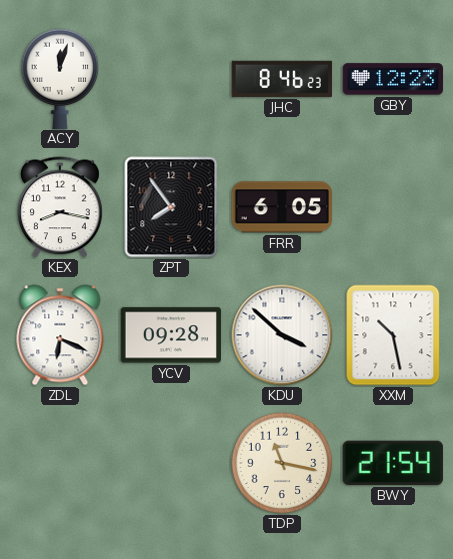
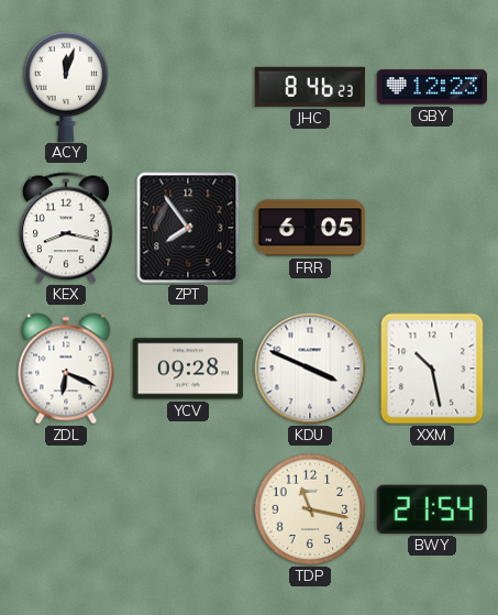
KDU: 3:52 -> 3:49 (310, 369)
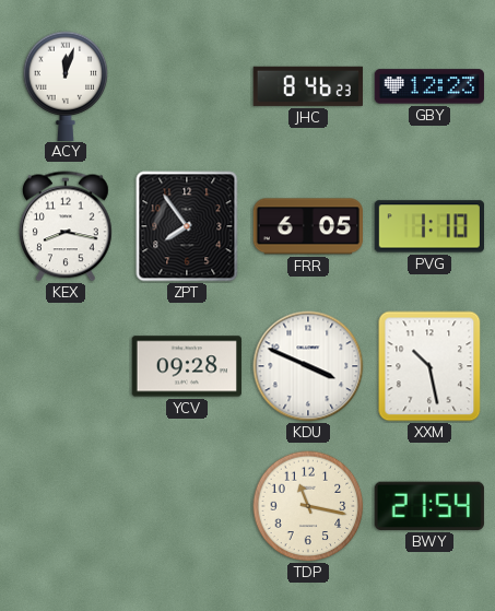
PVG: none -> 1:10 (428, 226)
ZDL: 6:19 -> none (66, 369)
